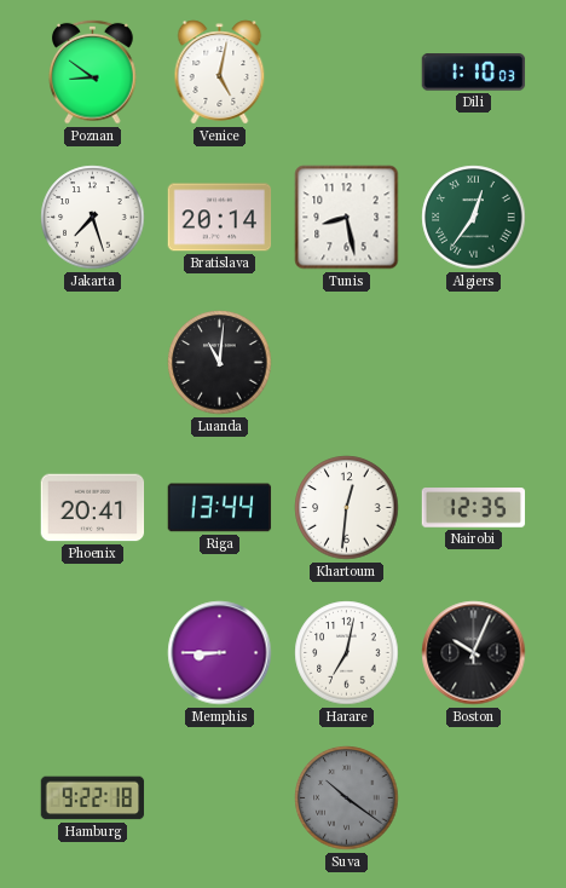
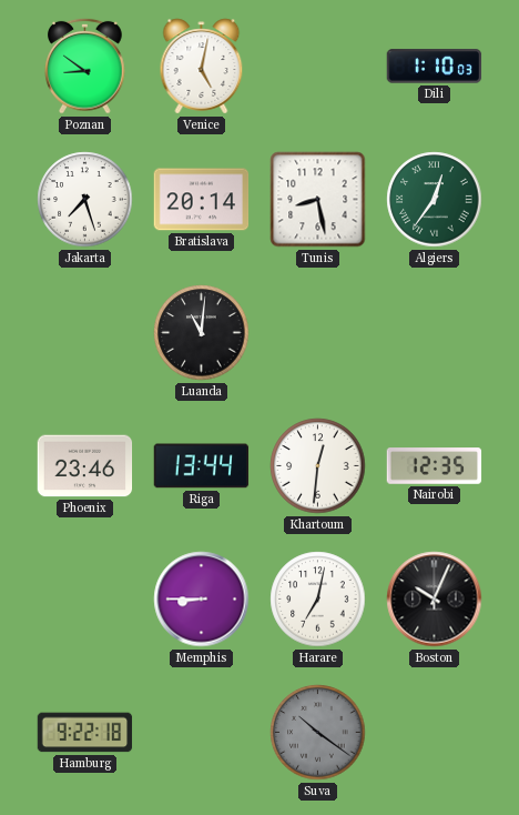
Phoenix: 20:41 -> 23:46 (85, 466)
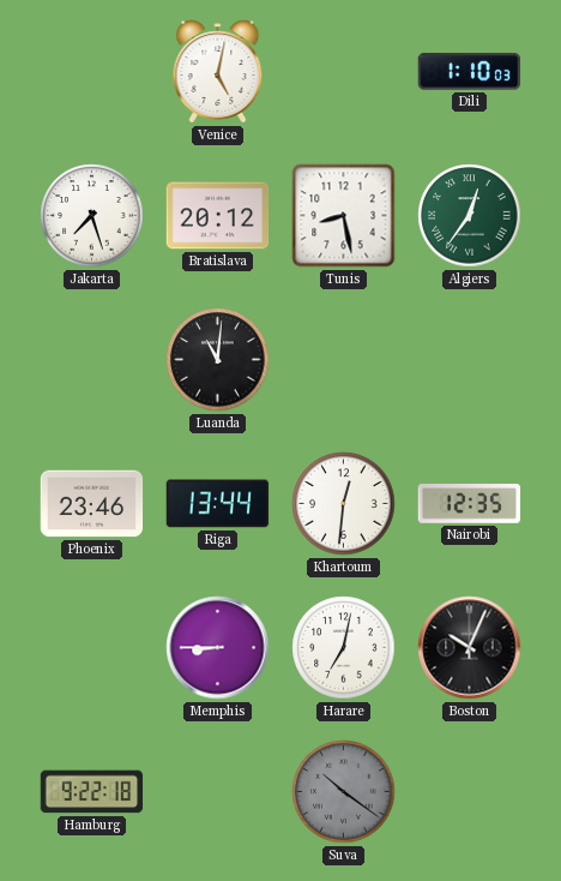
Poznan: 8:51 -> none (85, 66)
Bratislava: 20:14 -> 20:12 (218, 216)
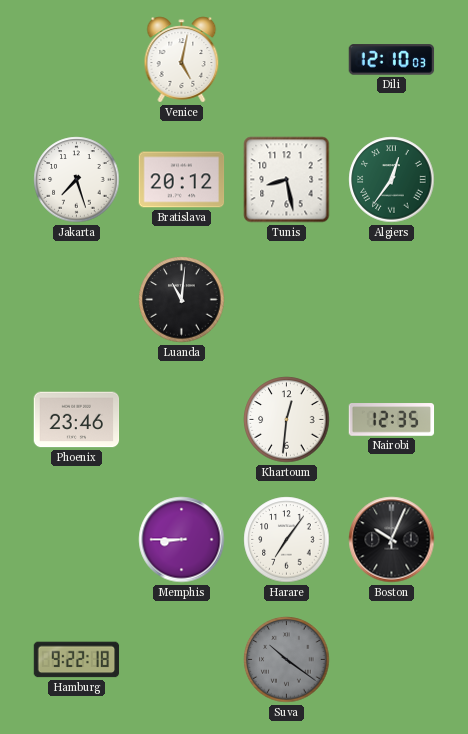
Dili: 1:10 -> 12:10 (392, 60)
Riga: 13:44 -> none (218, 504)
Harare: 7:02 -> 7:06 (287, 540)
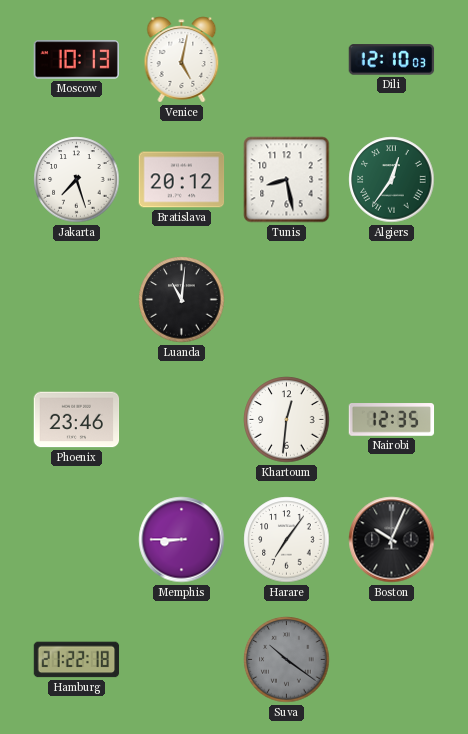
Moscow: none -> 10:13 (76, 60)
Hamburg: 9:22 -> 21:22 (77, 660)
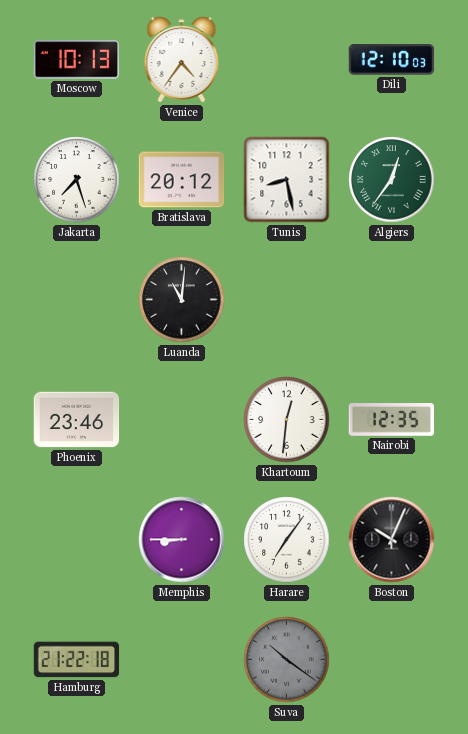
Venice: 5:02 -> 4:36 (182, 60)
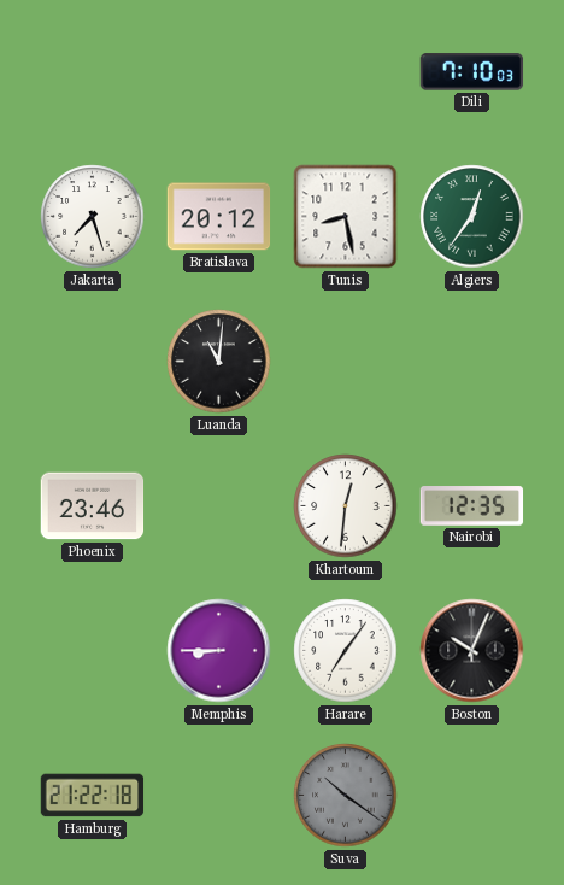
Moscow: 10:13 -> none (76, 60)
Venice: 4:36 -> none (182, 60)
Dili: 12:10 -> 7:10 (472, 72)
